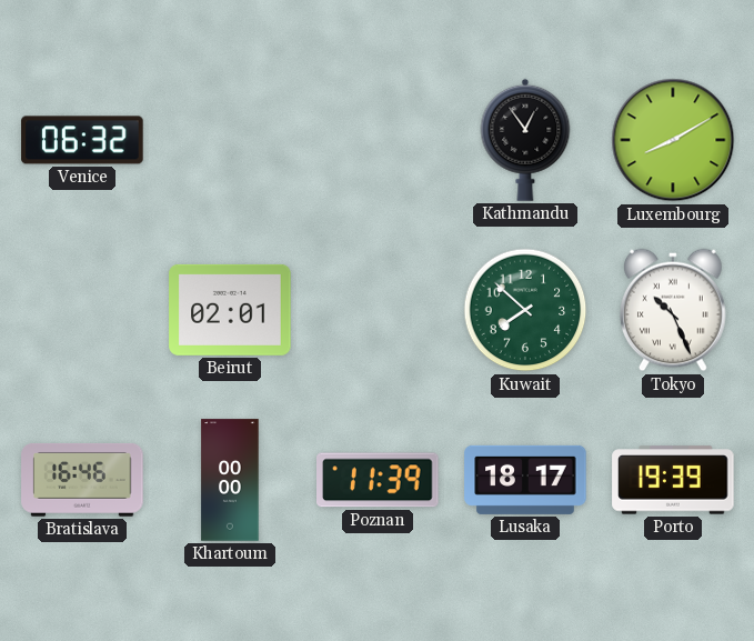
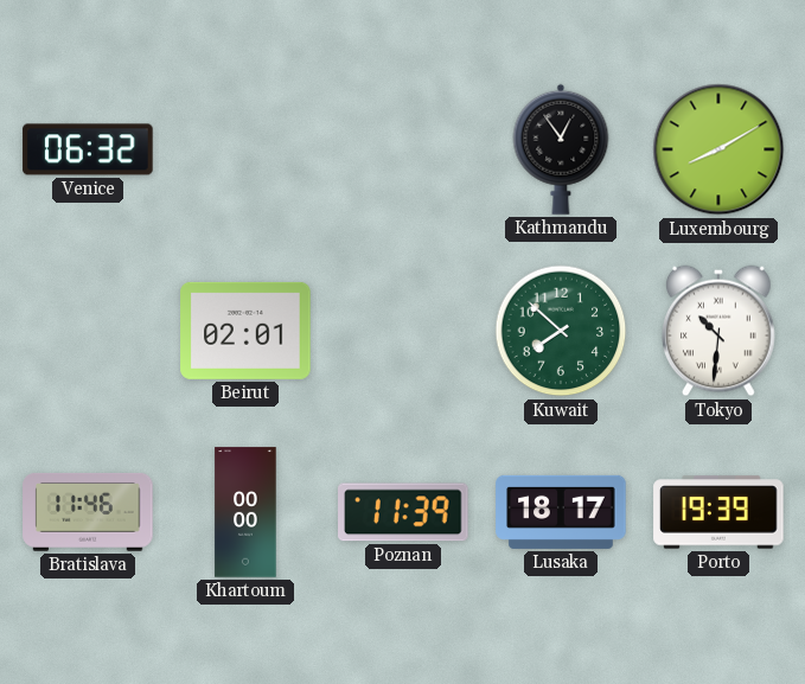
Tokyo: 10:26 -> 10:31 (720, 331)
Bratislava: 16:46 -> 11:46 (88, 512)
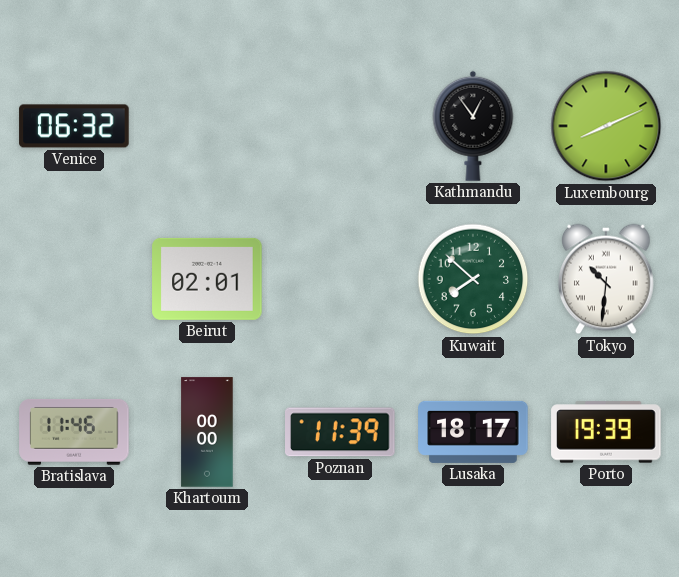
Luxembourg: 8:10 -> 8:11 (606, 126)
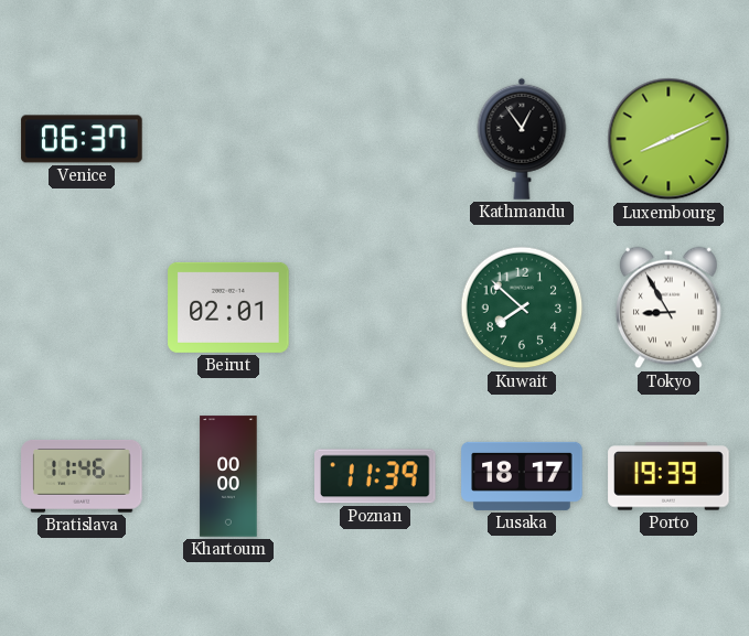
Venice: 06:32 -> 06:37 (82, 139)
Tokyo: 10:31 -> 8:55 (670, 308)
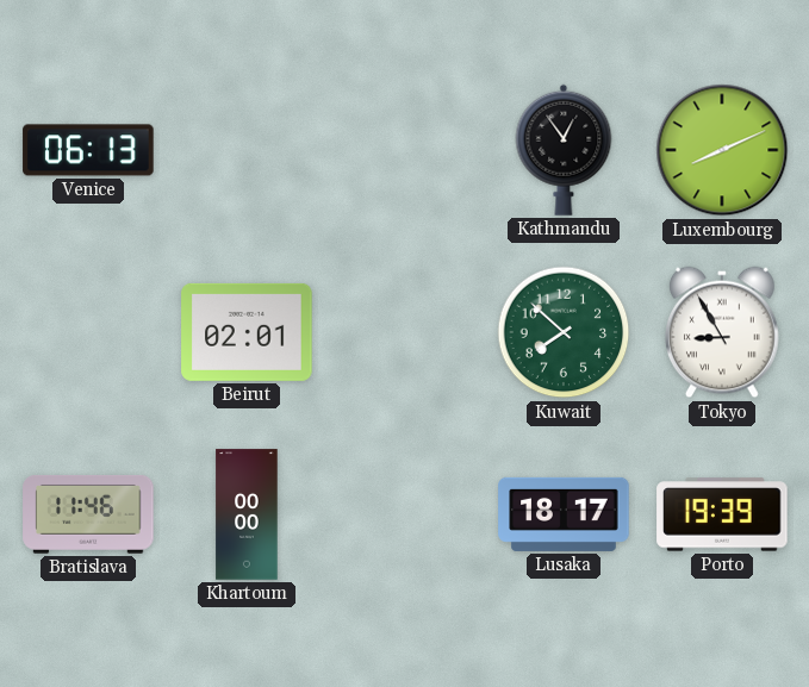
Venice: 06:37 -> 06:13 (88, 150)
Poznan: 11:39 -> none (376, 476)
